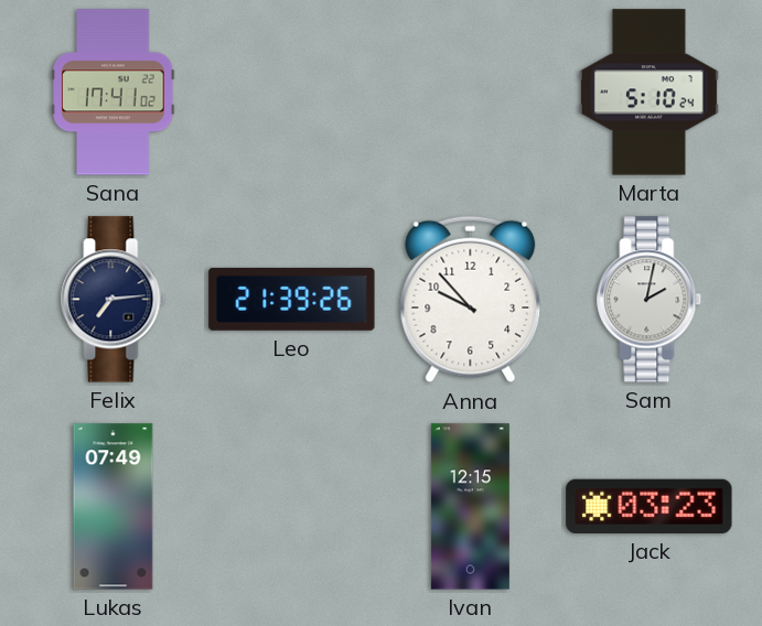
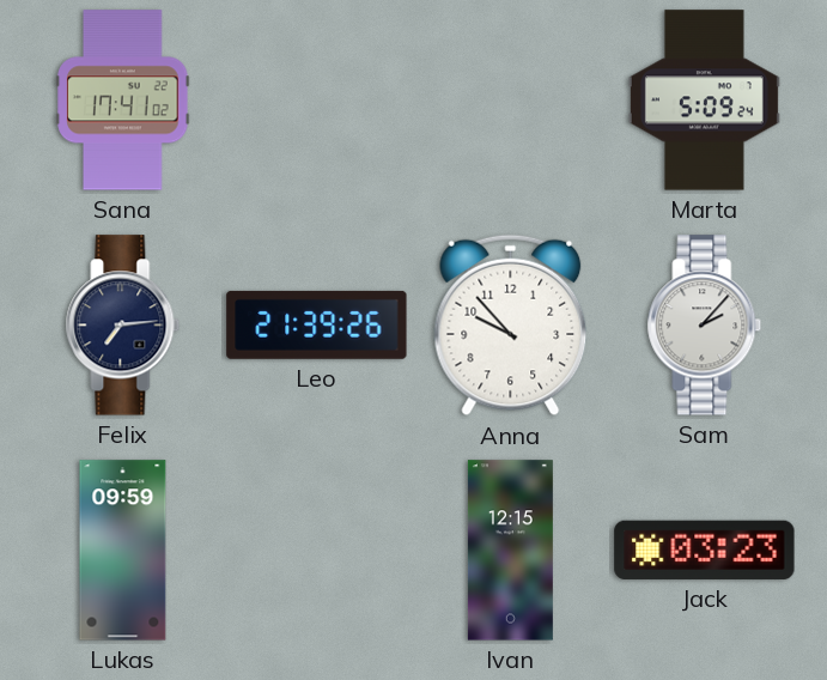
Marta: 5:10 -> 5:09 (704, 101)
Sam: 2:02 -> 2:07 (705, 326)
Lukas: 07:49 -> 09:59 (123, 551)
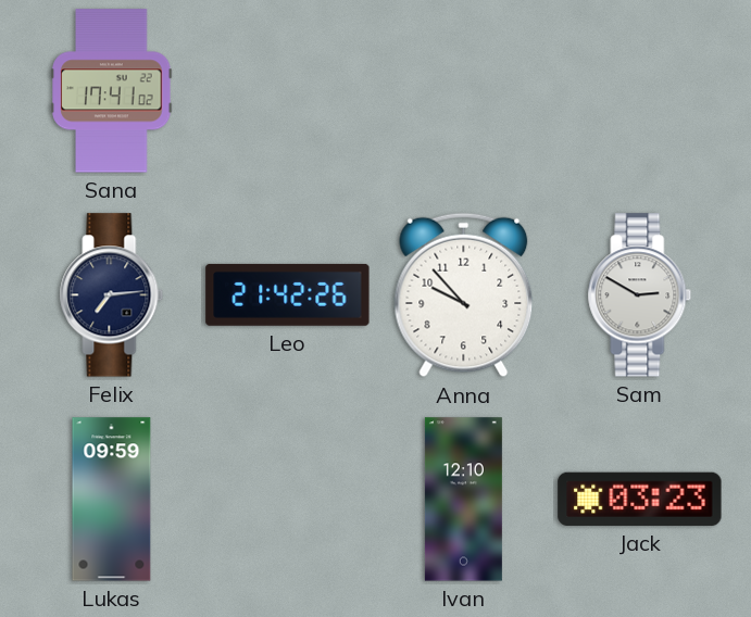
Marta: 5:09 -> none (704, 101)
Leo: 21:39 -> 21:42 (288, 294)
Sam: 2:07 -> 2:50 (640, 295)
Ivan: 12:15 -> 12:10 (463, 500)
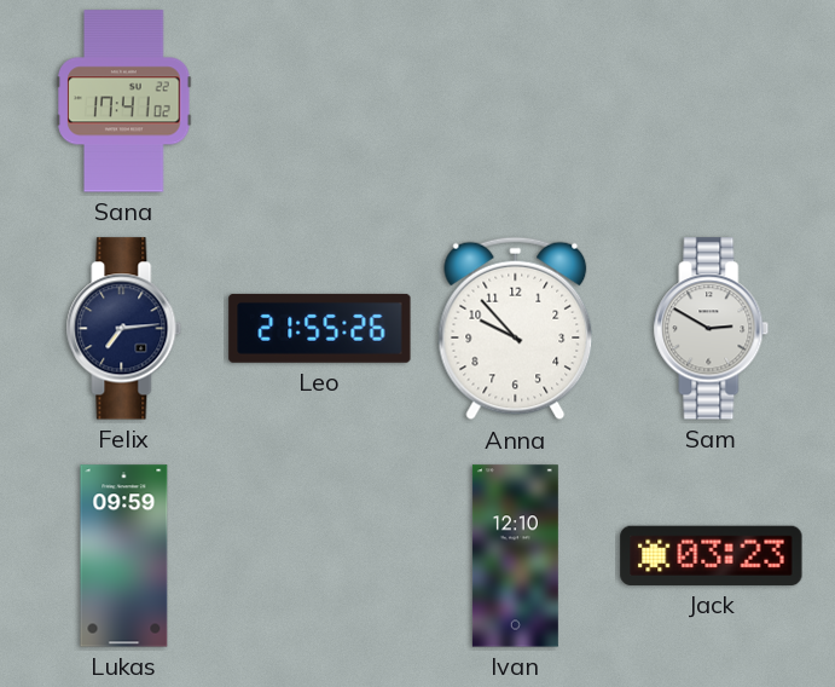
Leo: 21:42 -> 21:55 (320, 328)
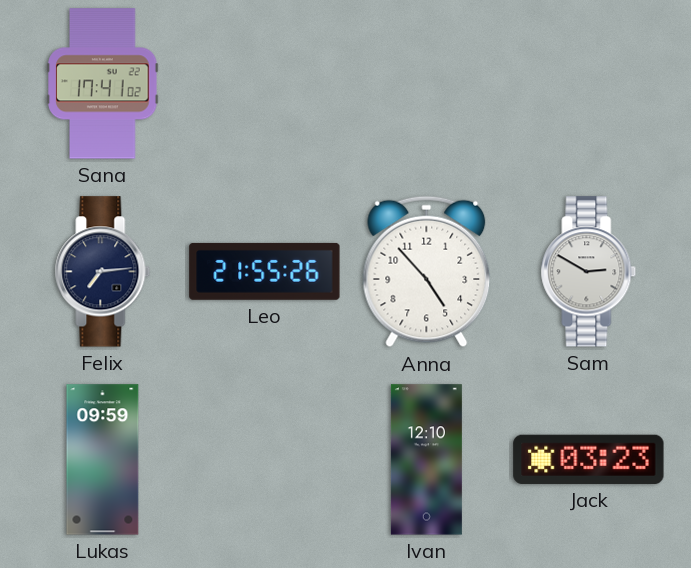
Anna: 9:53 -> 4:53 (427, 272)
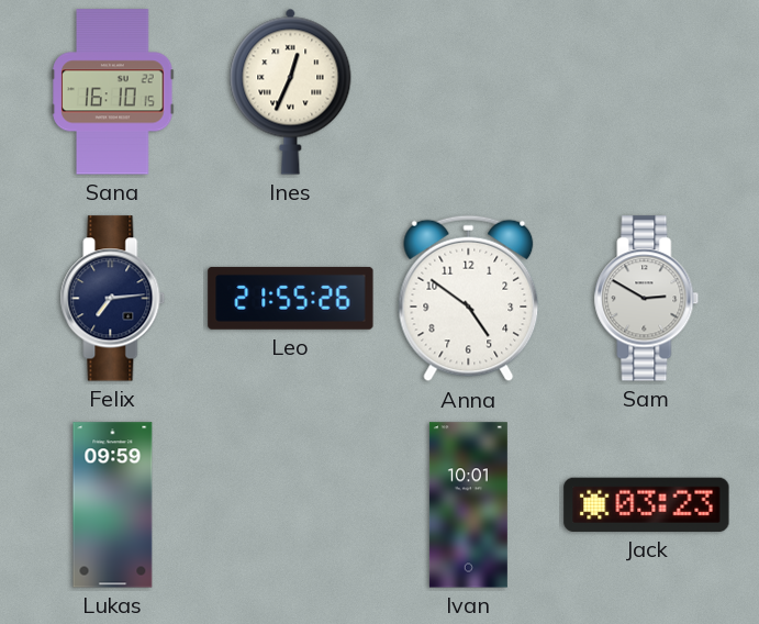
Sana: 17:41 -> 16:10 (113, 92)
Ines: none -> 12:34 (291, 91)
Anna: 4:53 -> 4:51 (469, 299)
Ivan: 12:10 -> 10:01 (468, 505)
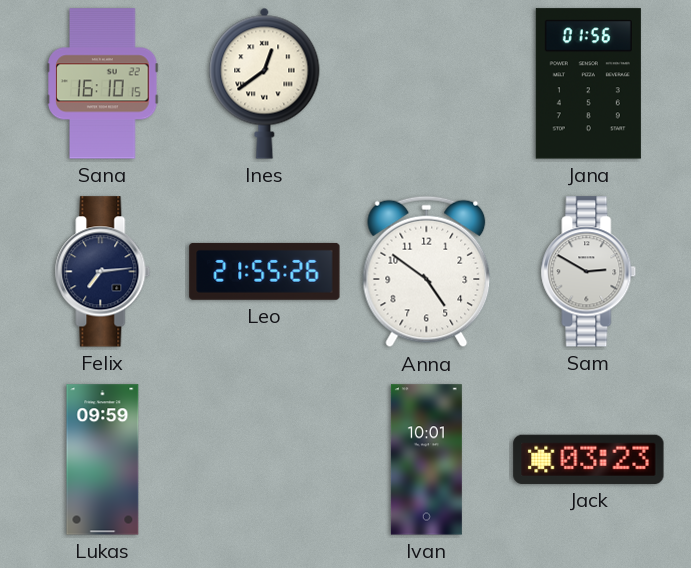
Ines: 12:34 -> 12:39 (265, 83)
Jana: none -> 01:56 (588, 84)
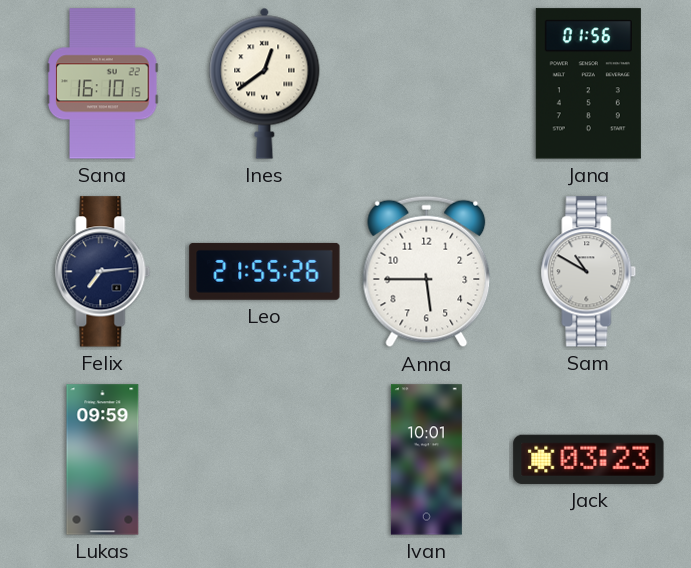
Anna: 4:51 -> 5:45 (427, 272)
Sam: 2:50 -> 10:50 (589, 272)
